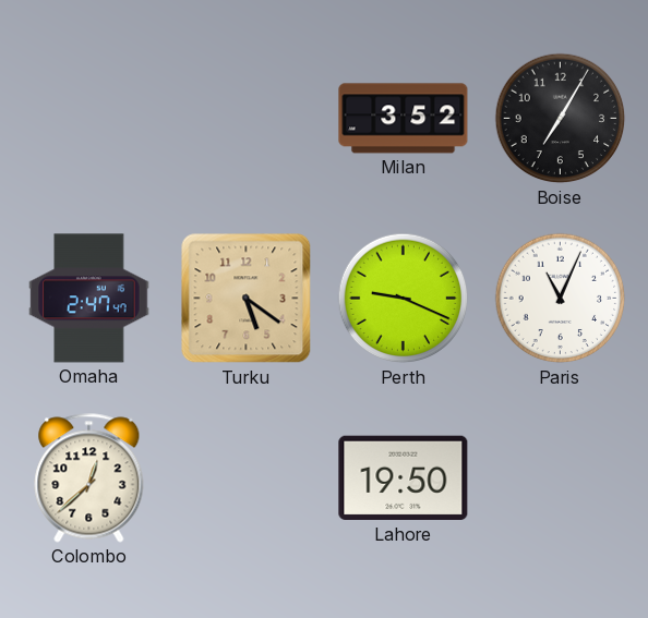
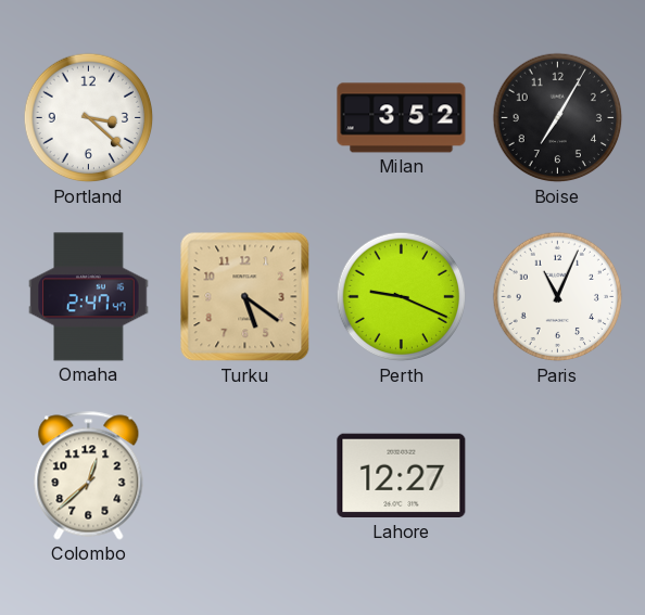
Portland: none -> 3:22 (89, 118)
Lahore: 19:50 -> 12:27 (402, 476)
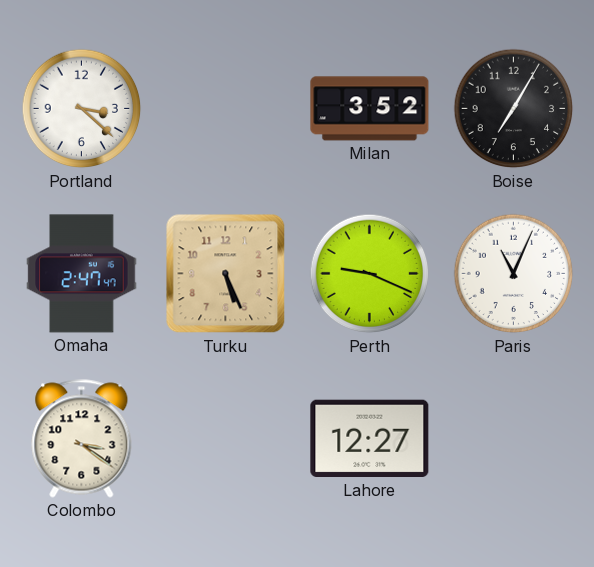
Turku: 5:21 -> 5:26 (226, 274)
Colombo: 12:38 -> 3:21 (82, 439)
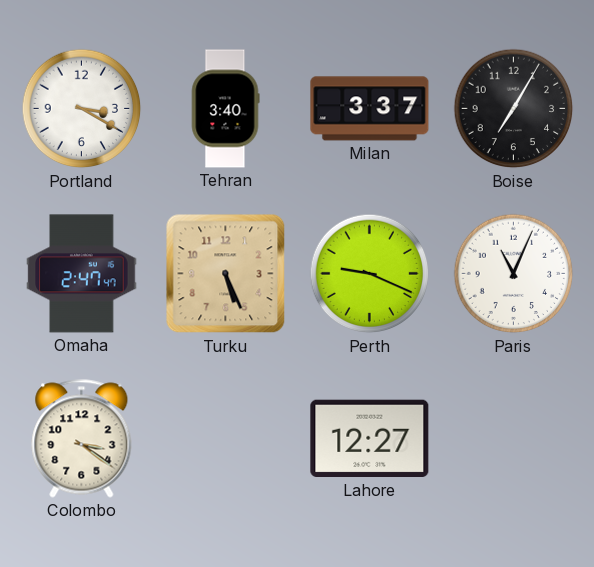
Portland: 3:22 -> 3:20 (82, 109)
Tehran: none -> 3:40 (225, 109)
Milan: 3:52 -> 3:37 (370, 109)
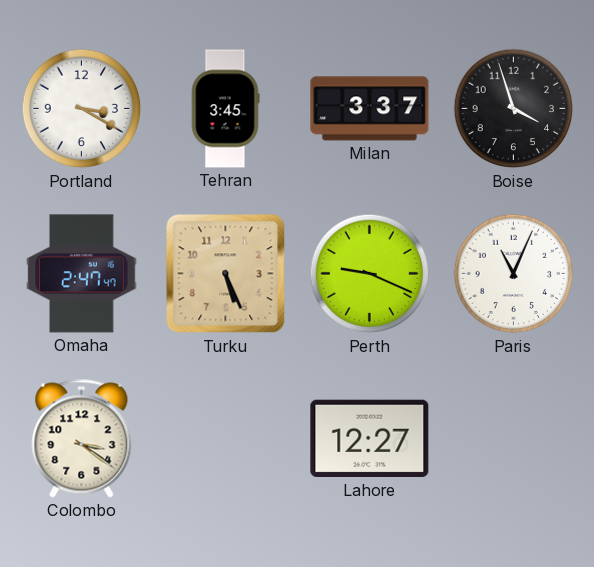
Tehran: 3:40 -> 3:45 (225, 109)
Boise: 7:05 -> 3:57 (514, 109)
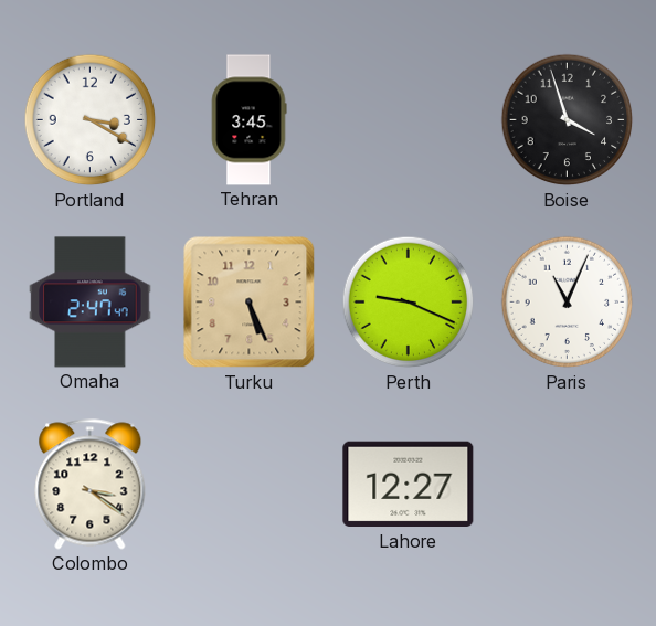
Milan: 3:37 -> none (370, 109)
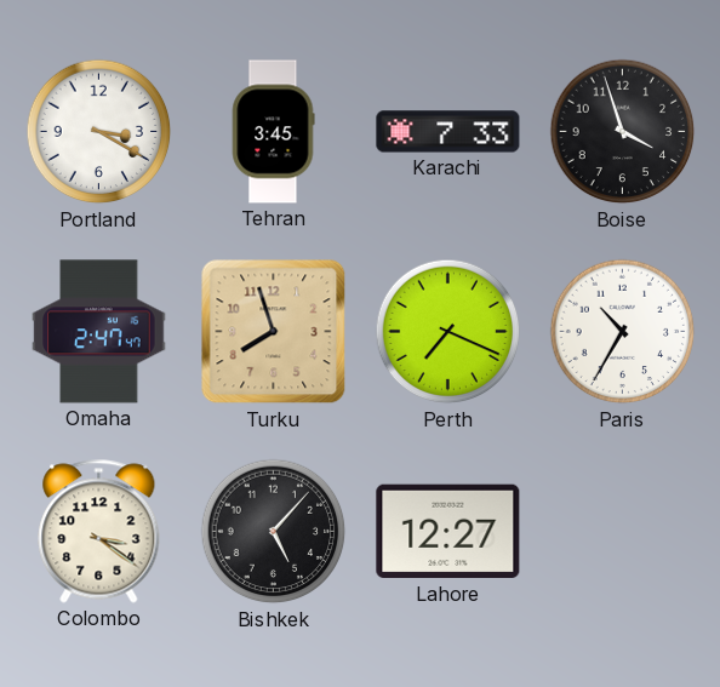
Karachi: none -> 7:33 (448, 132)
Turku: 5:26 -> 7:57 (274, 332)
Perth: 9:19 -> 7:19 (448, 332)
Paris: 11:04 -> 10:35 (623, 332)
Bishkek: none -> 5:07 (274, 532)
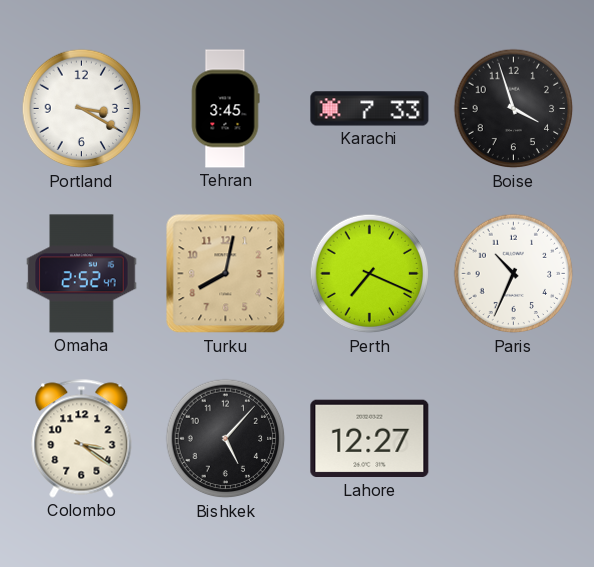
Omaha: 2:47 -> 2:52 (82, 274)
Turku: 7:57 -> 8:02 (226, 274)
Paris: 10:35 -> 10:34 (514, 274)
